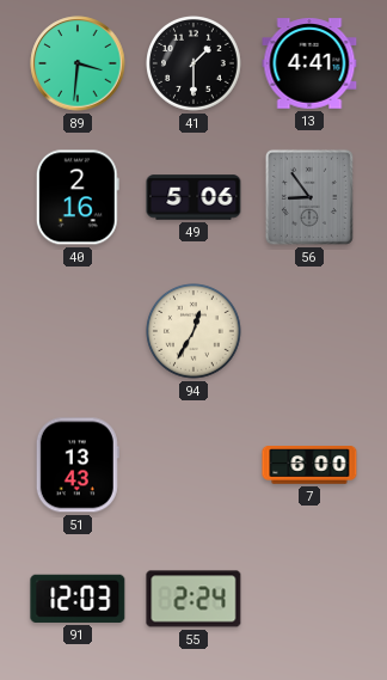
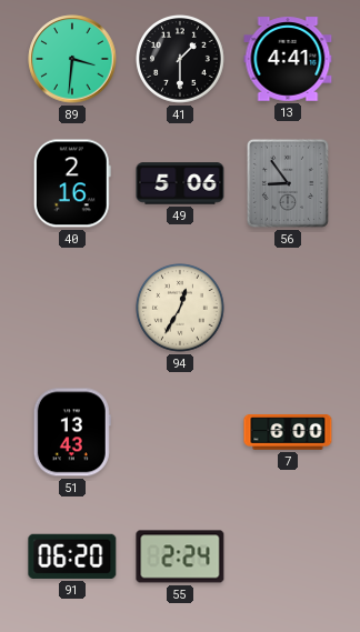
91: 12:03 -> 06:20 (72, 556)
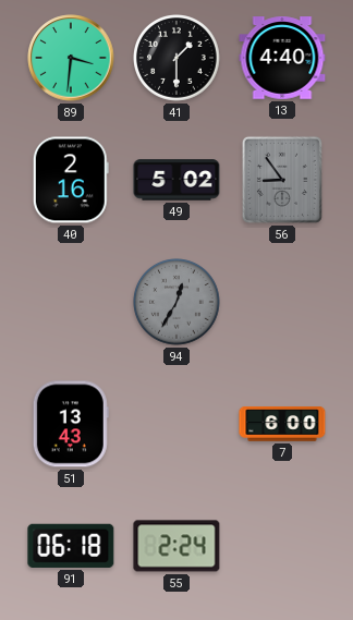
13: 4:41 -> 4:40 (282, 58)
49: 5:06 -> 5:02 (176, 180)
94 dial: cream -> grey (178, 303)
91: 06:20 -> 06:18 (71, 546)
